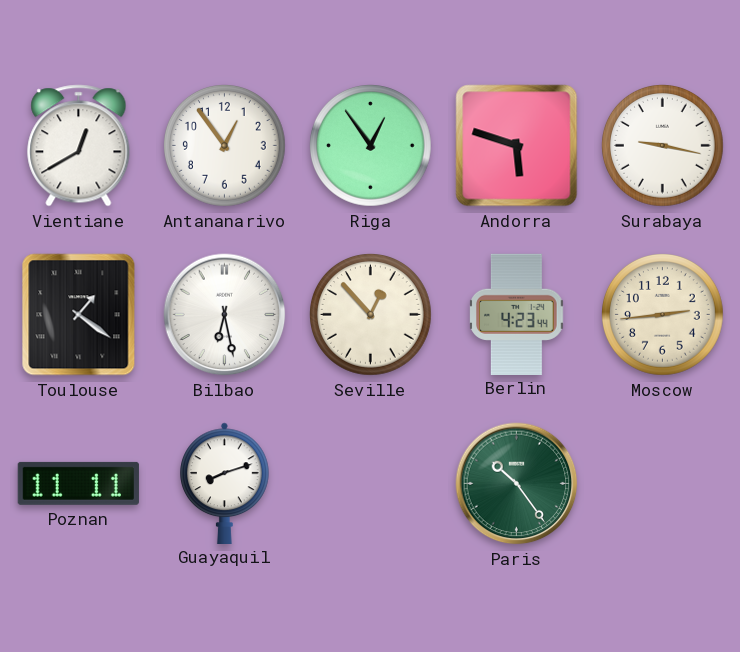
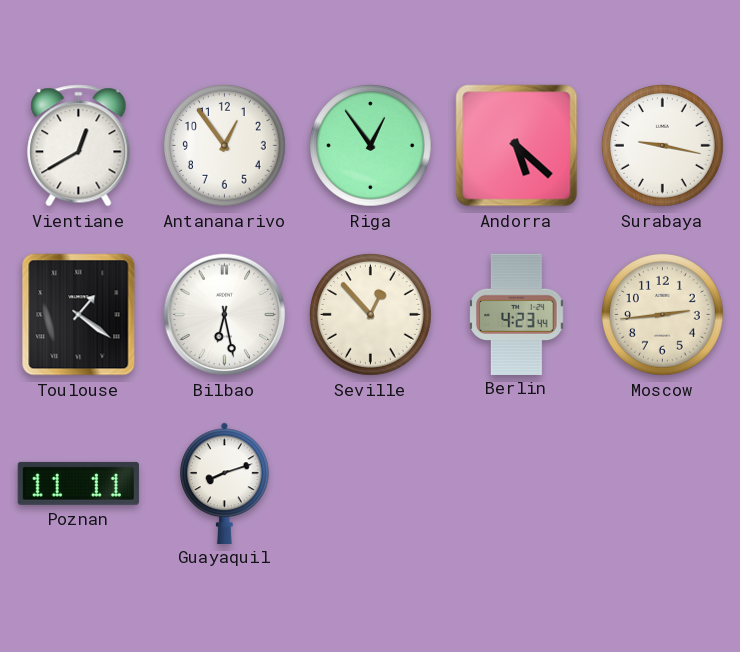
Andorra: 5:48 -> 5:22 (517, 146)
Paris: 10:24 -> none (517, 484)
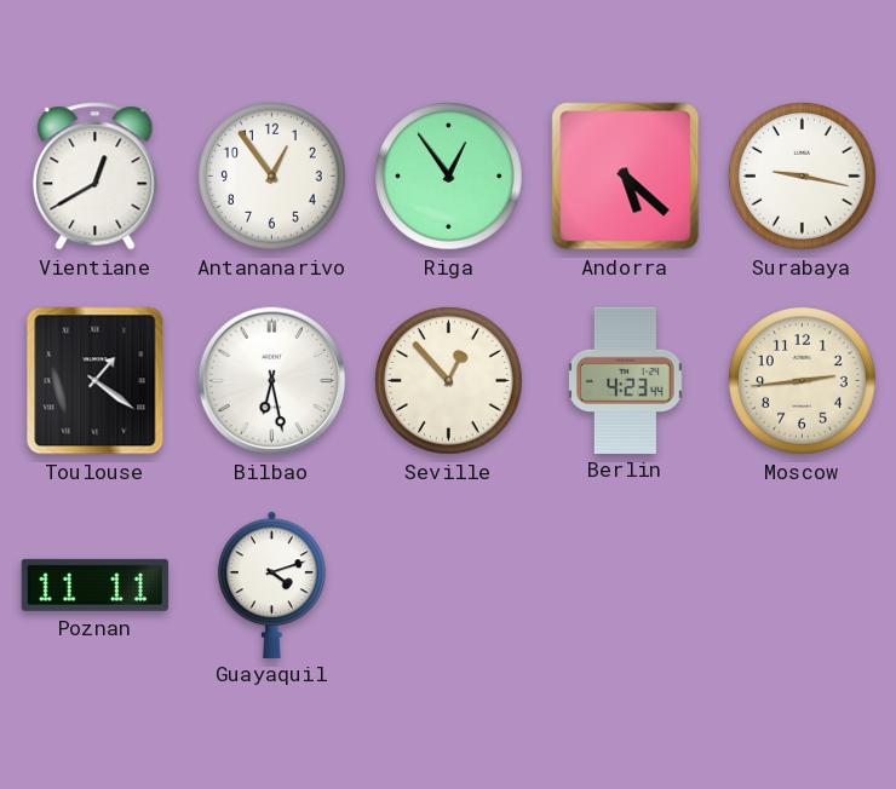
Guayaquil: 8:12 -> 4:12 (272, 584)
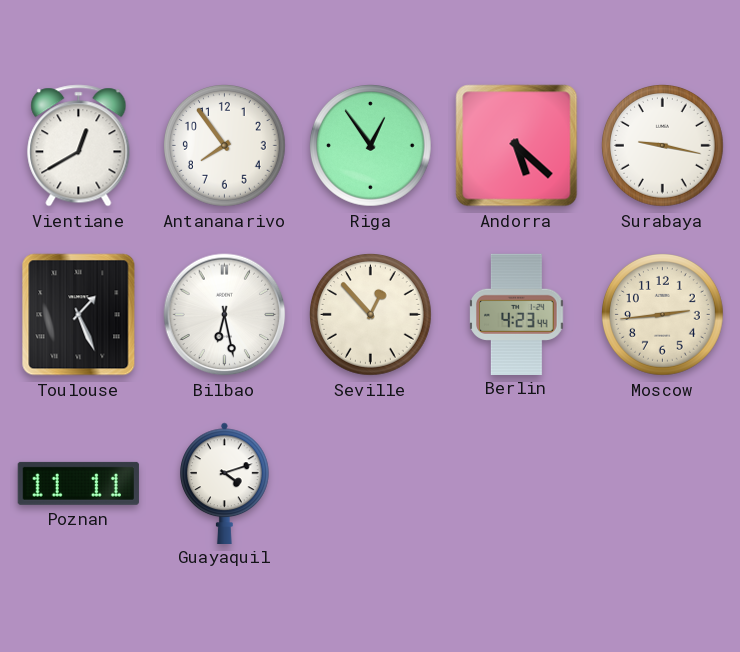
Antananarivo: 12:54 -> 7:54 (225, 146)
Toulouse: 1:21 -> 1:26 (79, 315)
